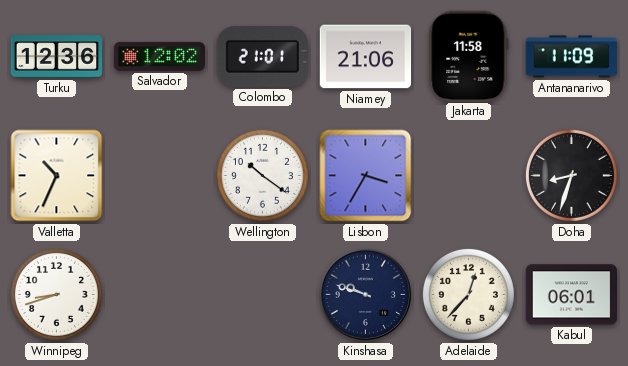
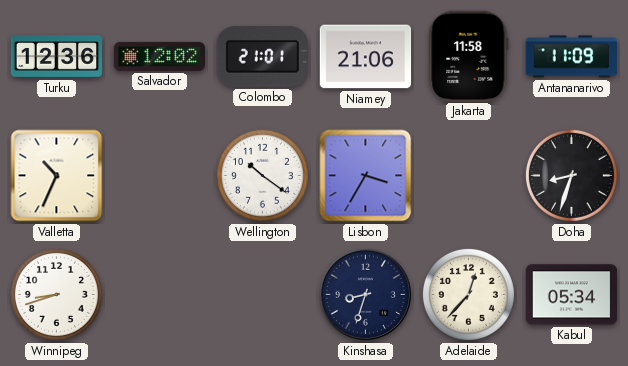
Kinshasa: 9:48 -> 8:33 (365, 294)
Kabul: 06:01 -> 05:34 (572, 295)
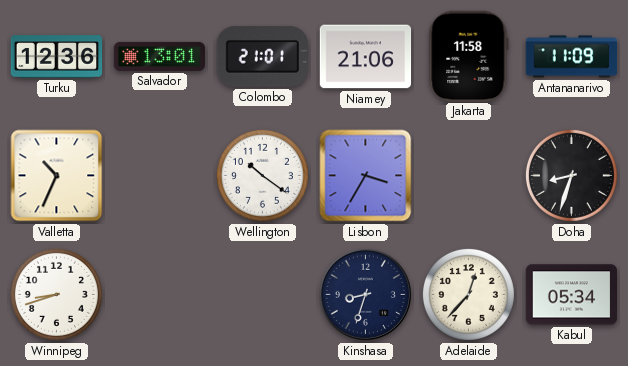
Salvador: 12:02 -> 13:01 (160, 56)
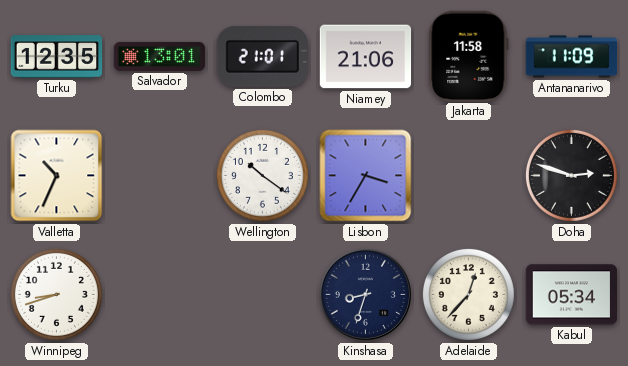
Turku: 12:36 -> 12:35 (57, 57)
Doha: 8:33 -> 2:48 (571, 175)
